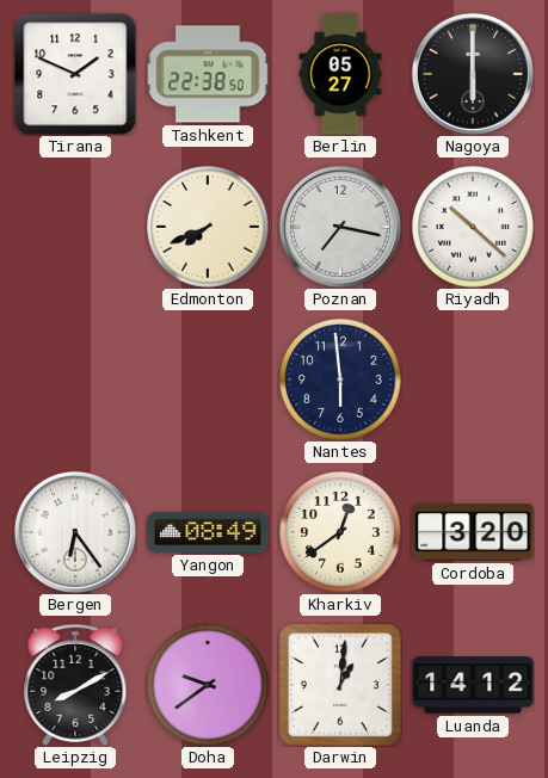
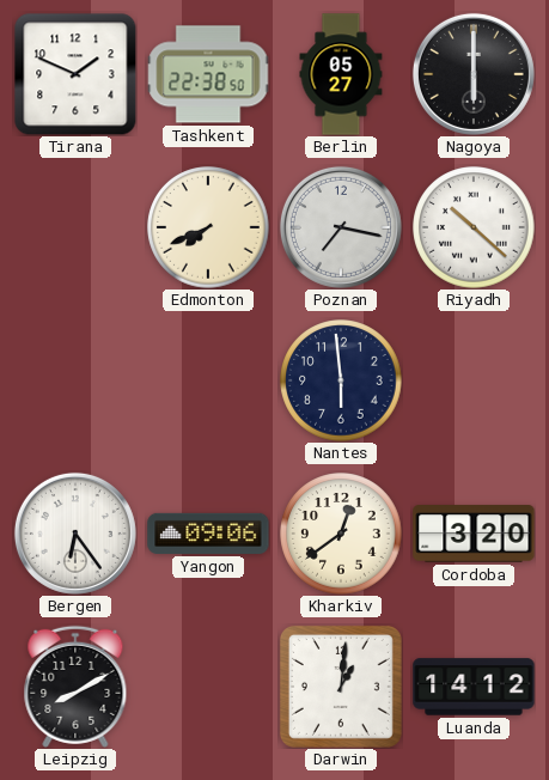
Yangon: 08:49 -> 09:06 (208, 534)
Doha: 9:39 -> none (208, 685)
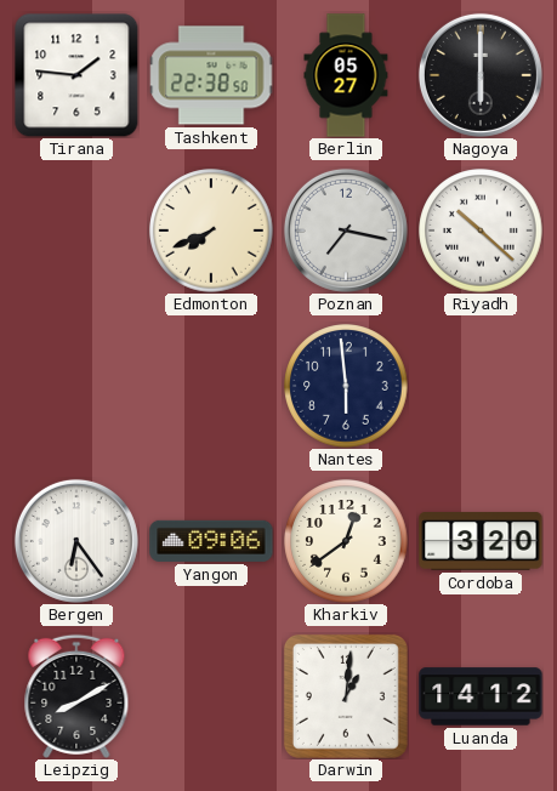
Tirana: 1:49 -> 1:46 (76, 75)
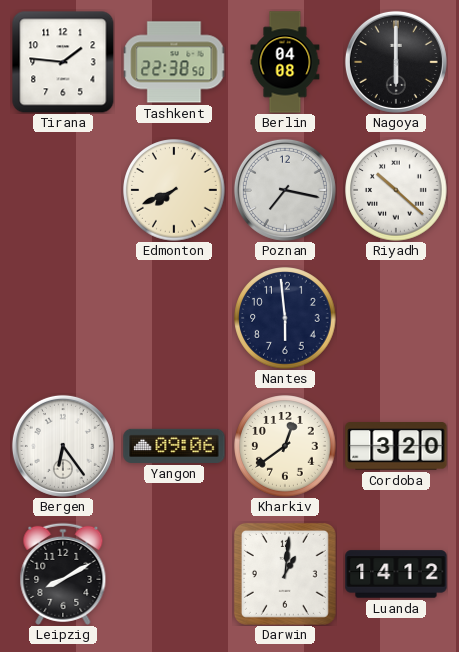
Berlin: 05:27 -> 04:08 (285, 62)
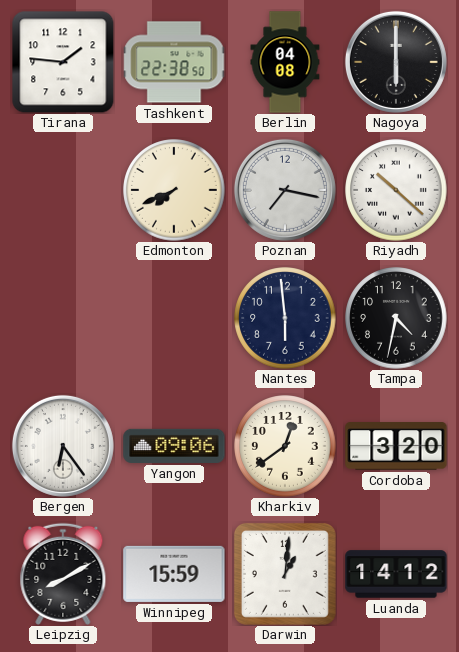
Tampa: none -> 4:32 (396, 318)
Winnipeg: none -> 15:59 (174, 574)
